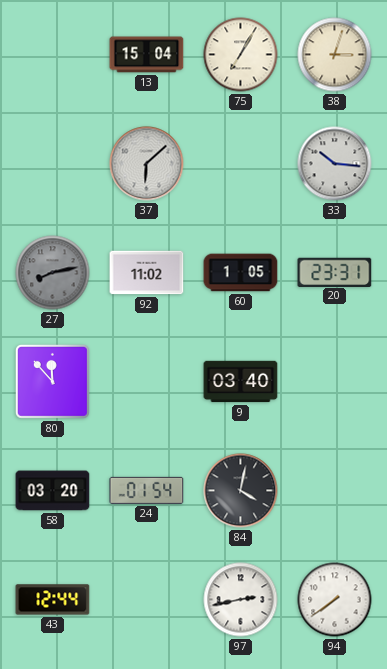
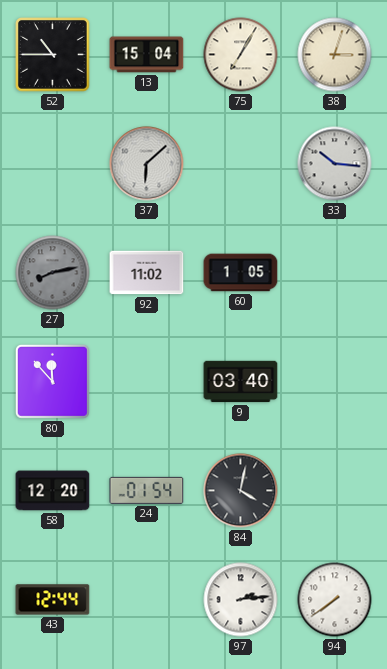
52: none -> 10:45 (53, 55)
20: 23:31 -> none (335, 272)
58: 03:20 -> 12:20 (53, 491)
97: 2:43 -> 2:14 (241, 600)
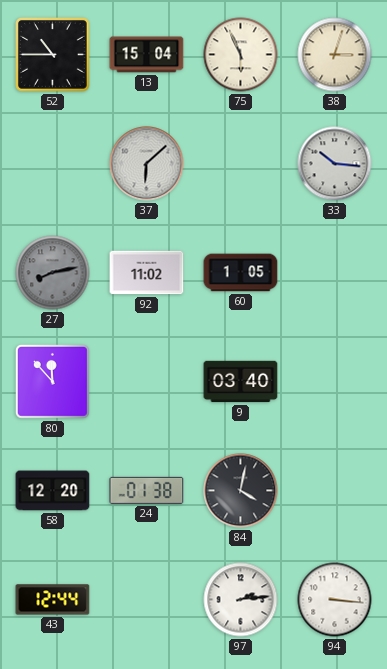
75: 7:05 -> 5:56 (241, 55)
24: 01:54 -> 01:38 (147, 490)
94: 7:39 -> 3:16 (335, 600)
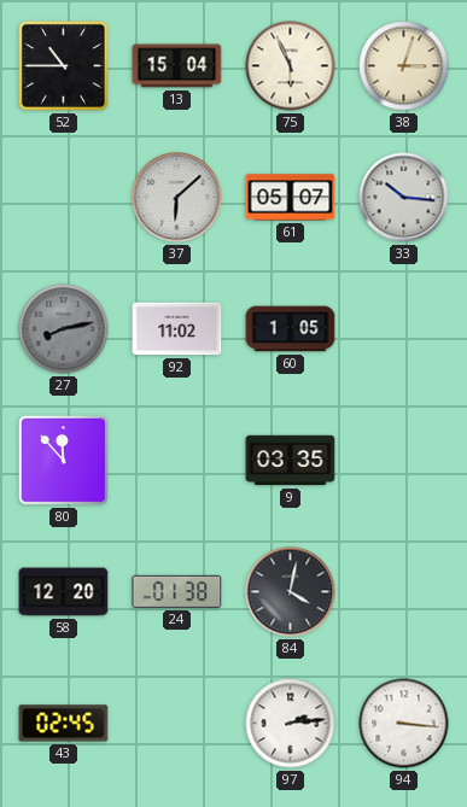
61: none -> 05:07 (291, 198)
9: 03:40 -> 03:35 (291, 461)
43: 12:44 -> 02:45 (64, 724)
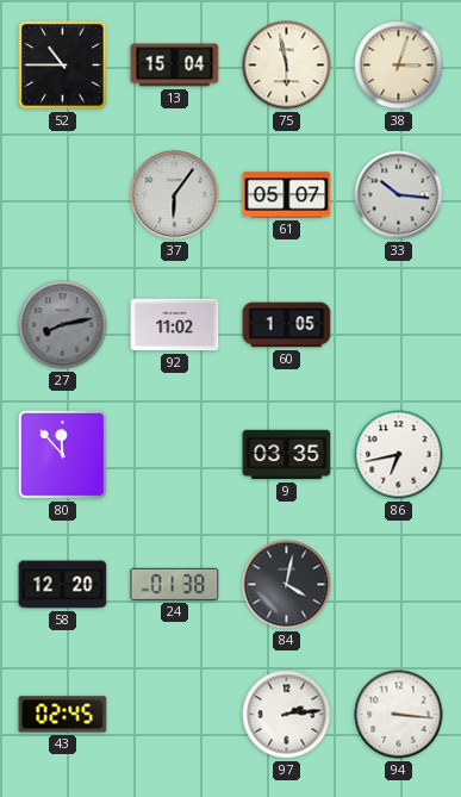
75: 5:56 -> 5:58 (287, 66)
37: 6:08 -> 6:06 (175, 195)
86: none -> 6:43 (399, 455)
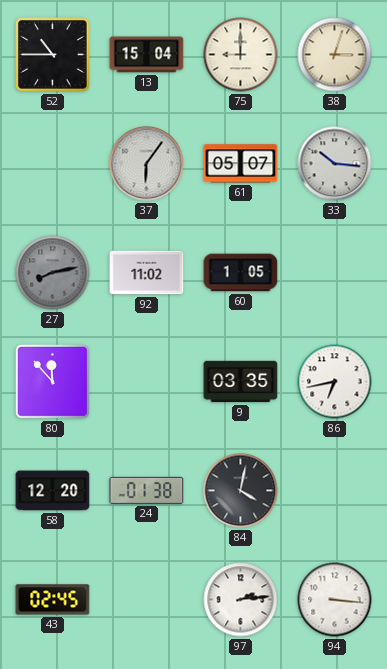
75: 5:58 -> 9:00 (241, 55)
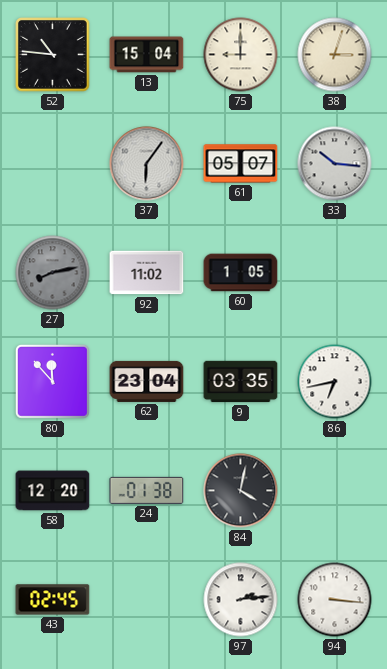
52: 10:45 -> 10:46 (53, 55)
62: none -> 23:04 (147, 381)
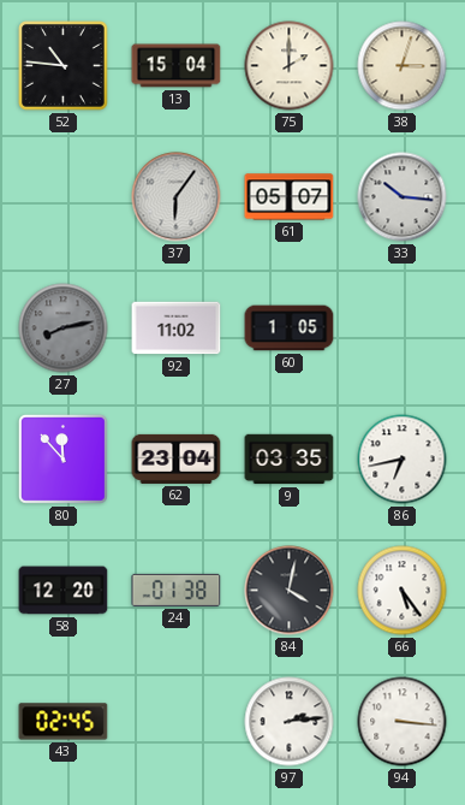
75: 9:00 -> 2:00 (290, 66)
66: none -> 5:24 (403, 591)
